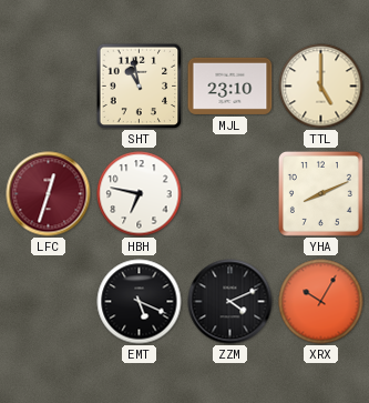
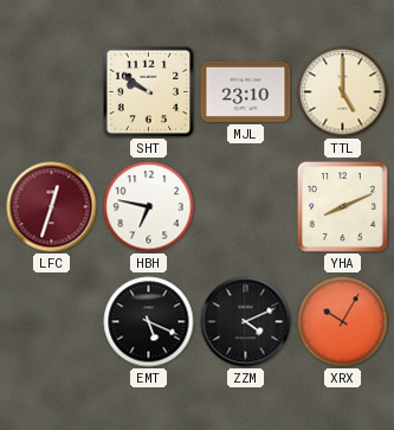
SHT: 10:58 -> 9:51 (148, 91)
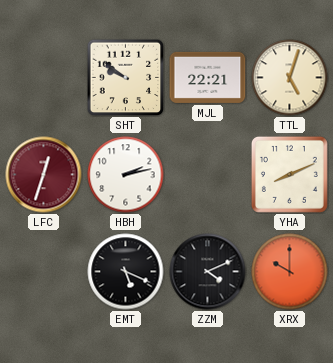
MJL: 23:10 -> 22:21 (208, 77)
TTL: 5:00 -> 5:03 (290, 78)
HBH: 6:47 -> 2:13 (126, 175)
XRX: 10:05 -> 10:00 (290, 272)
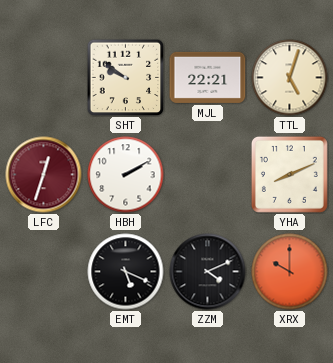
HBH: 2:13 -> 2:10 (126, 175)
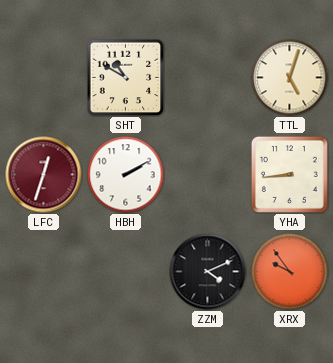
SHT: 9:51 -> 10:50 (125, 77)
MJL: 22:21 -> none (208, 77)
YHA: 8:11 -> 8:44 (289, 174)
EMT: 5:19 -> none (126, 272)
XRX: 10:00 -> 9:54 (290, 272)
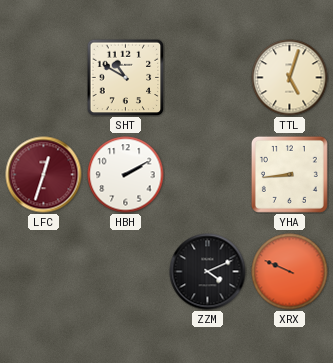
XRX: 9:54 -> 9:49 (290, 272)
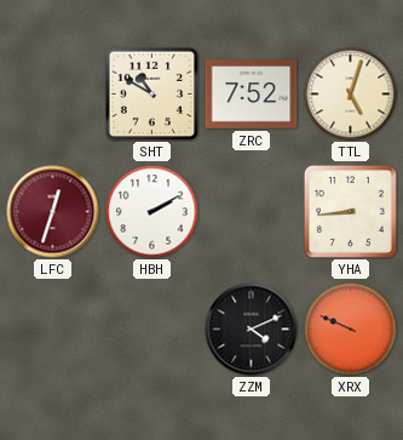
ZRC: none -> 7:52 (252, 95)
